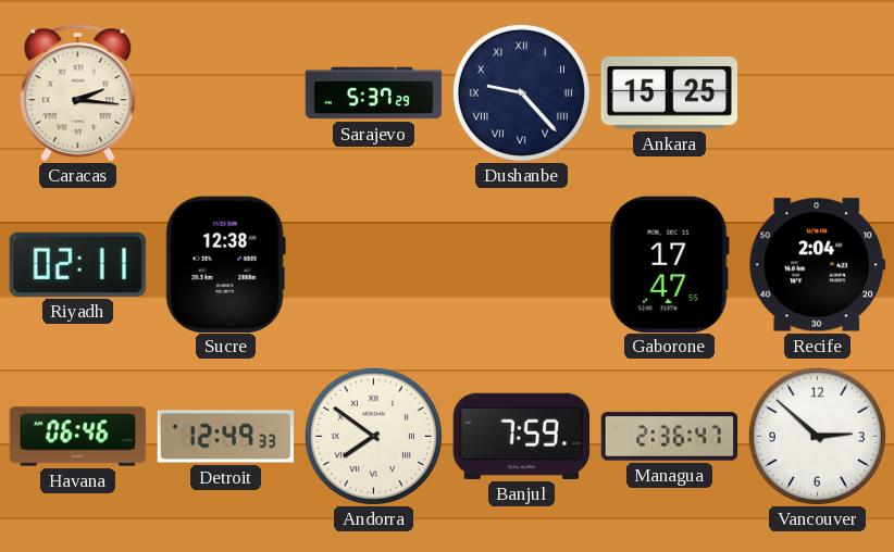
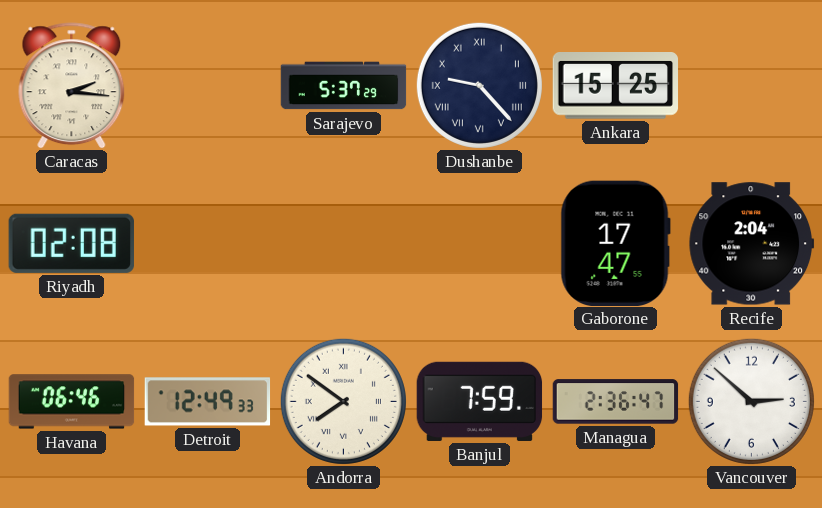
Riyadh: 02:11 -> 02:08 (71, 243)
Sucre: 12:38 -> none (225, 264)
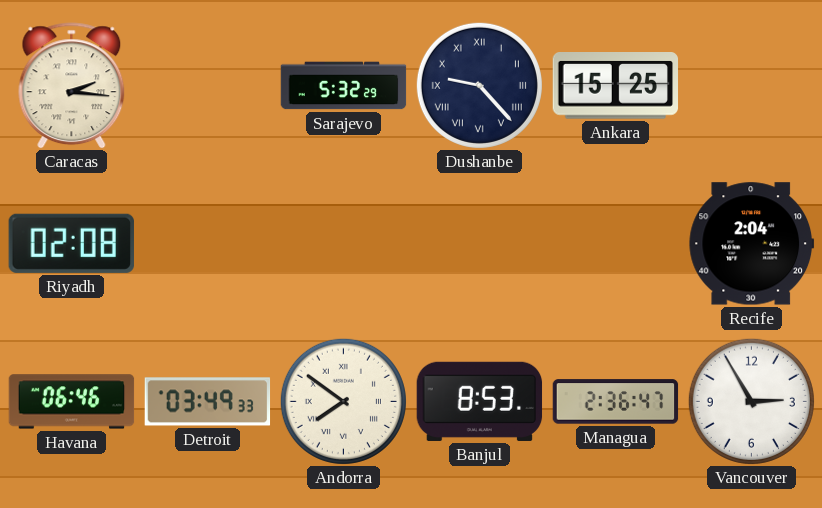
Sarajevo: 5:37 -> 5:32 (344, 86)
Gaborone: 17:47 -> none (615, 243)
Detroit: 12:49 -> 03:49 (208, 402)
Banjul: 7:59 -> 8:53 (480, 401)
Vancouver: 2:52 -> 2:55 (751, 401)
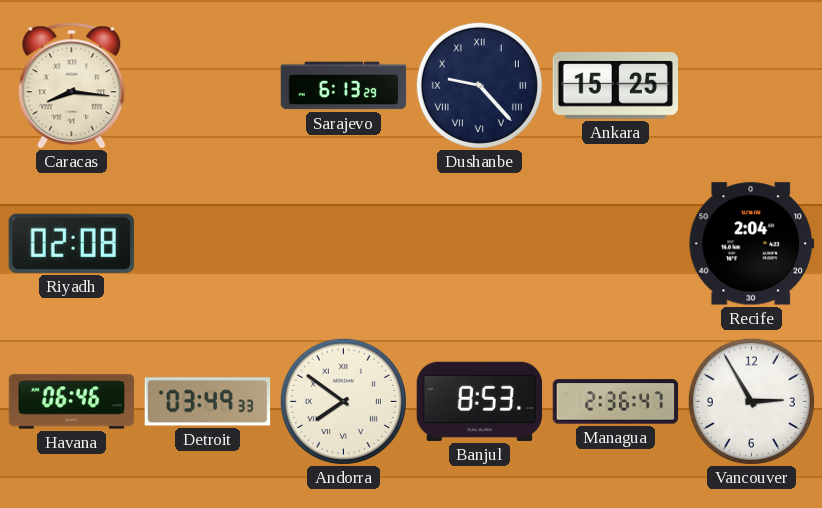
Caracas: 2:16 -> 8:16 (72, 86)
Sarajevo: 5:32 -> 6:13 (344, 86)
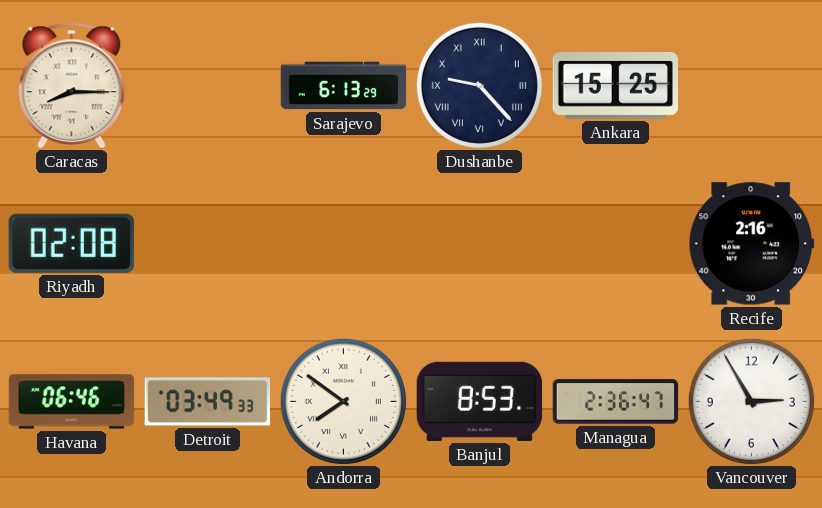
Caracas: 8:16 -> 8:15 (72, 86)
Recife: 2:04 -> 2:16 (752, 244)
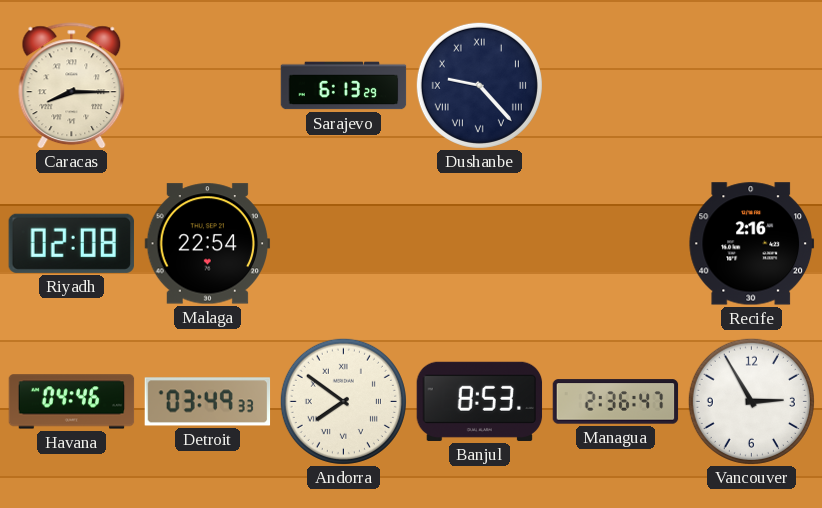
Ankara: 15:25 -> none (616, 86)
Malaga: none -> 22:54 (208, 244)
Havana: 06:46 -> 04:46 (72, 402)
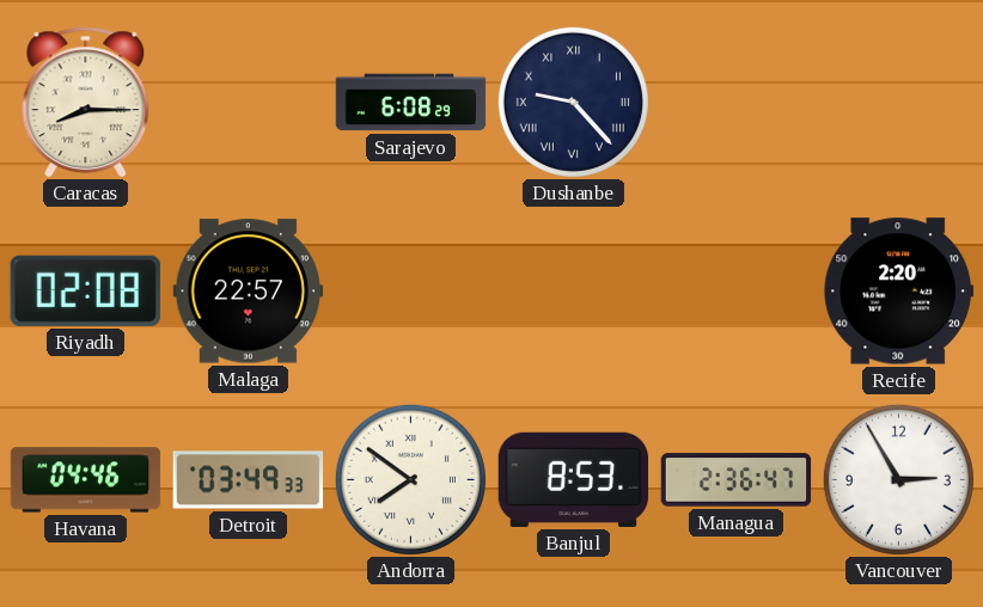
Sarajevo: 6:13 -> 6:08 (411, 103)
Malaga: 22:54 -> 22:57 (249, 292)
Recife: 2:16 -> 2:20 (899, 292)
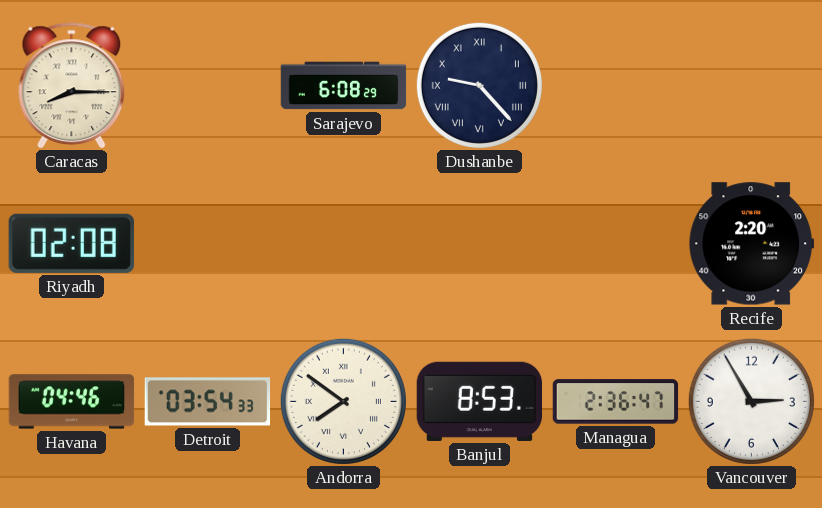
Malaga: 22:57 -> none (249, 292)
Detroit: 03:49 -> 03:54 (208, 402)
